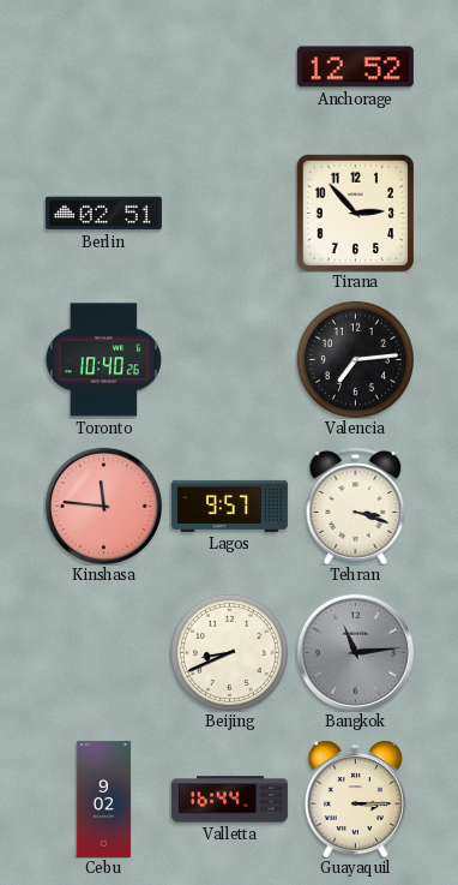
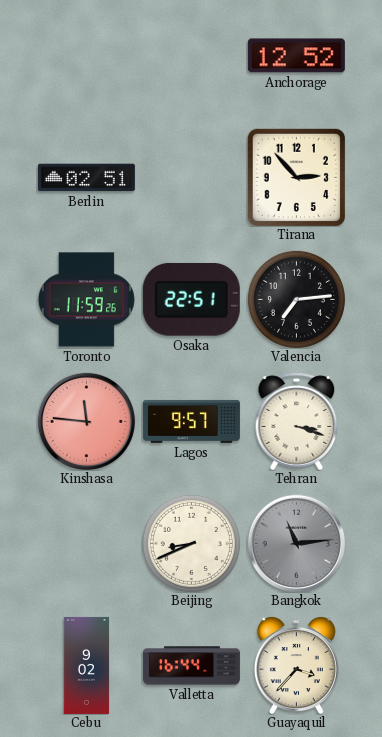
Toronto: 10:40 -> 11:59 (86, 300)
Osaka: none -> 22:51 (191, 299)
Guayaquil: 3:15 -> 3:37 (296, 665)
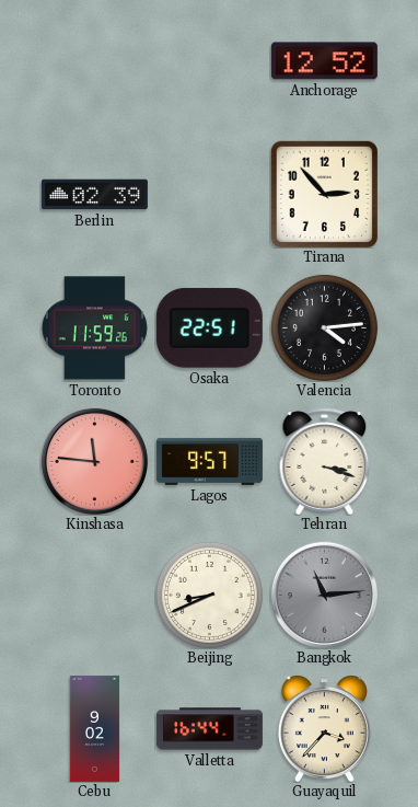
Berlin: 02:51 -> 02:39 (94, 195)
Valencia: 7:14 -> 4:14 (324, 327)
